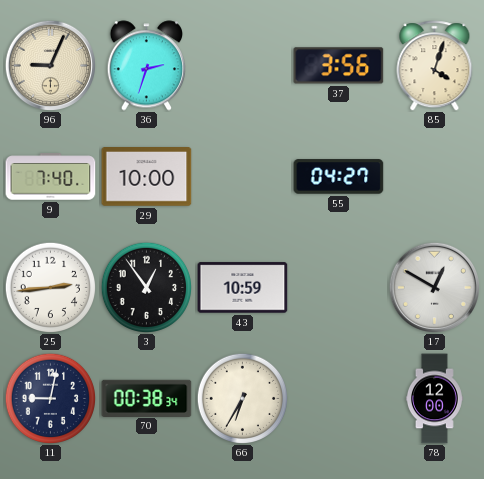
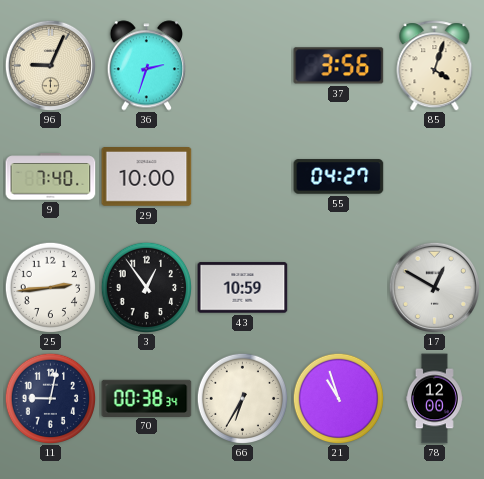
21: none -> 10:57 (338, 398)
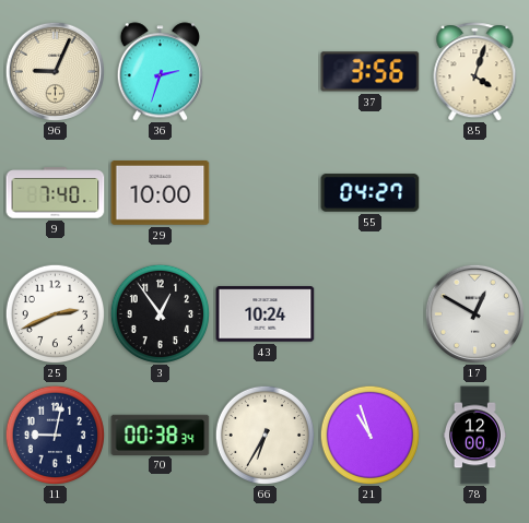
25: 2:44 -> 2:41 (55, 313)
43: 10:59 -> 10:24 (266, 314)
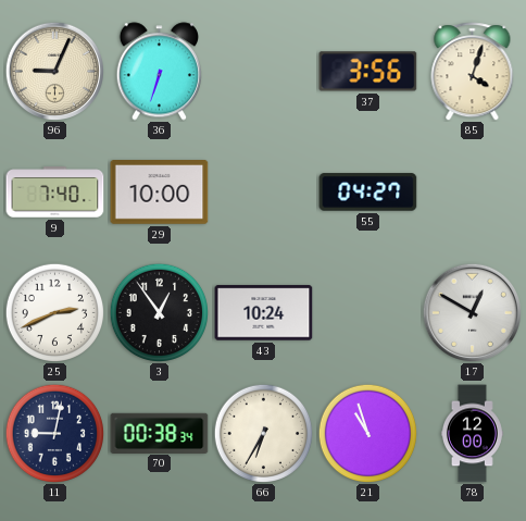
36: 2:33 -> 6:33 (159, 72)
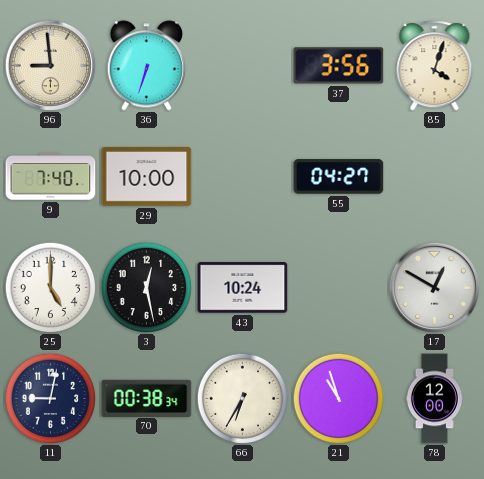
96: 9:04 -> 8:59 (50, 65)
25: 2:41 -> 5:00 (50, 287)
3: 12:54 -> 12:28 (146, 287)
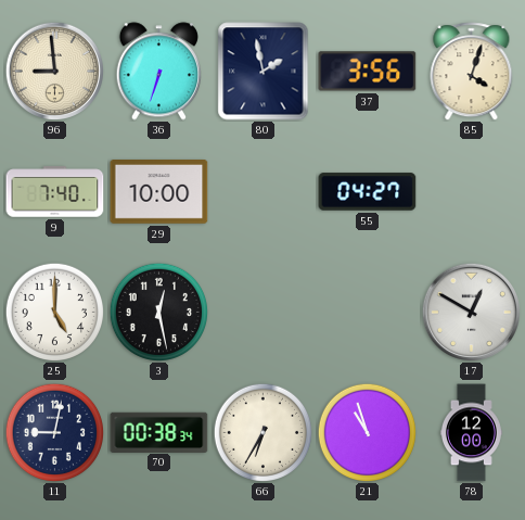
80: none -> 1:58 (264, 72)
43: 10:24 -> none (243, 288)
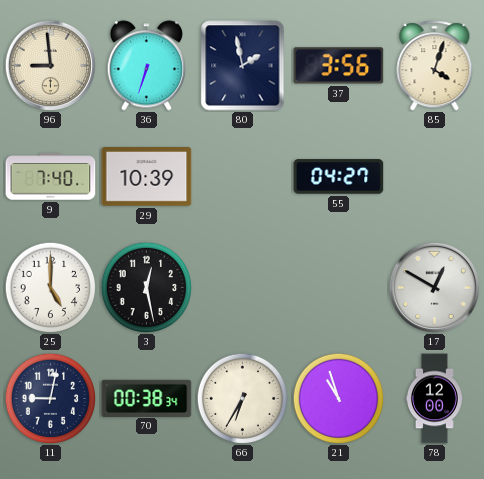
29: 10:00 -> 10:39 (147, 177)
